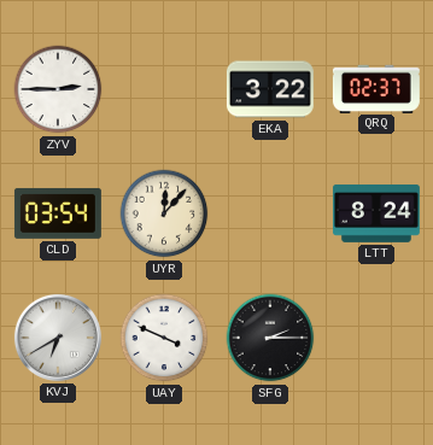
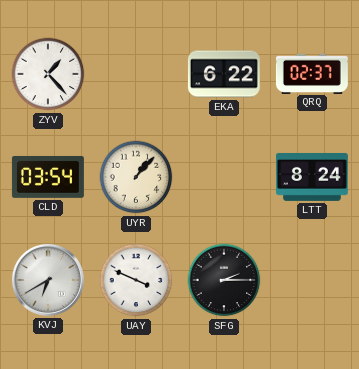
ZYV: 2:45 -> 1:23 (48, 74)
EKA: 3:22 -> 6:22 (224, 74)
UYR: 12:07 -> 1:07 (136, 177)
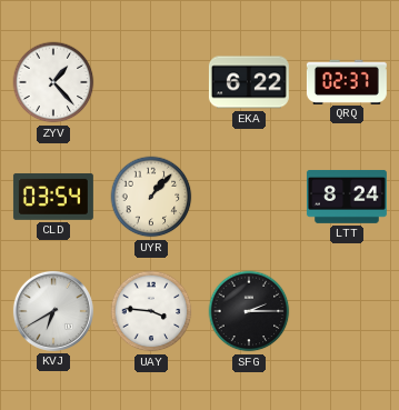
UAY: 3:49 -> 3:46 (151, 311)
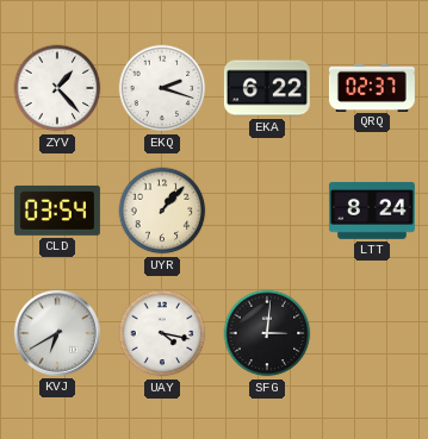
EKQ: none -> 2:18 (162, 88)
UAY: 3:46 -> 4:17 (162, 333)
SFG: 2:15 -> 3:01 (267, 333)
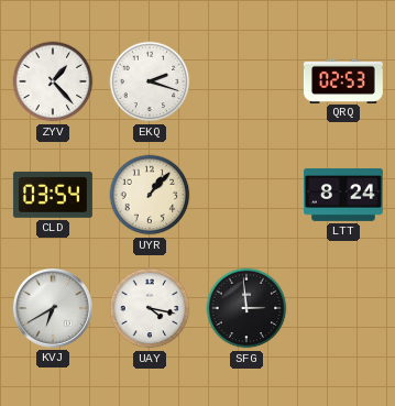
EKA: 6:22 -> none (267, 88)
QRQ: 02:37 -> 02:53 (343, 80)
SFG: 3:01 -> 2:59 (246, 308)
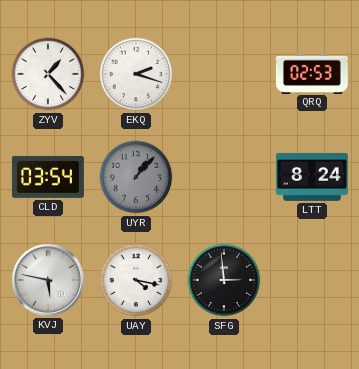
UYR dial: cream -> grey (136, 177)
KVJ: 6:40 -> 5:47 (48, 280)
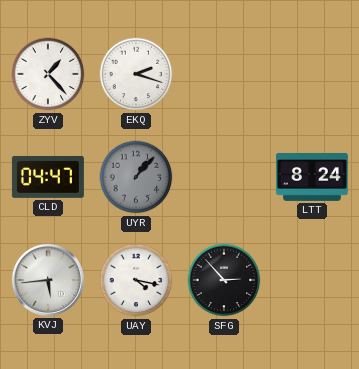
QRQ: 02:53 -> none (312, 73)
CLD: 03:54 -> 04:47 (48, 177)
KVJ: 5:47 -> 5:44 (48, 280)
SFG: 2:59 -> 2:53 (224, 280)
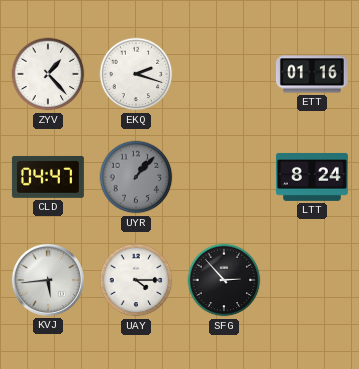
ETT: none -> 01:16 (312, 74)
UAY: 4:17 -> 4:15 (136, 280)
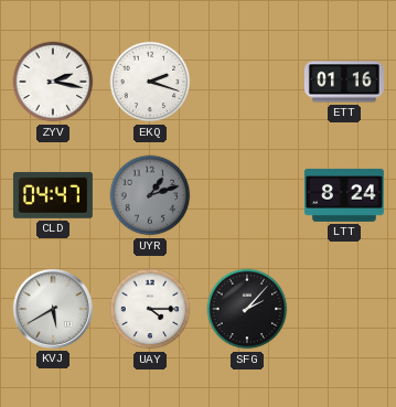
ZYV: 1:23 -> 2:17 (53, 82)
UYR: 1:07 -> 1:12 (150, 195)
KVJ: 5:44 -> 5:40 (53, 309)
SFG: 2:53 -> 2:07 (247, 309)
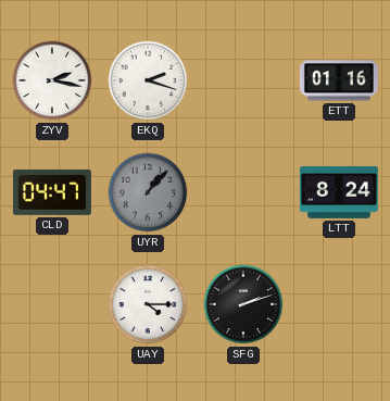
UYR: 1:12 -> 1:07 (148, 192)
KVJ: 5:40 -> none (53, 309)
SFG: 2:07 -> 2:12 (243, 304)
